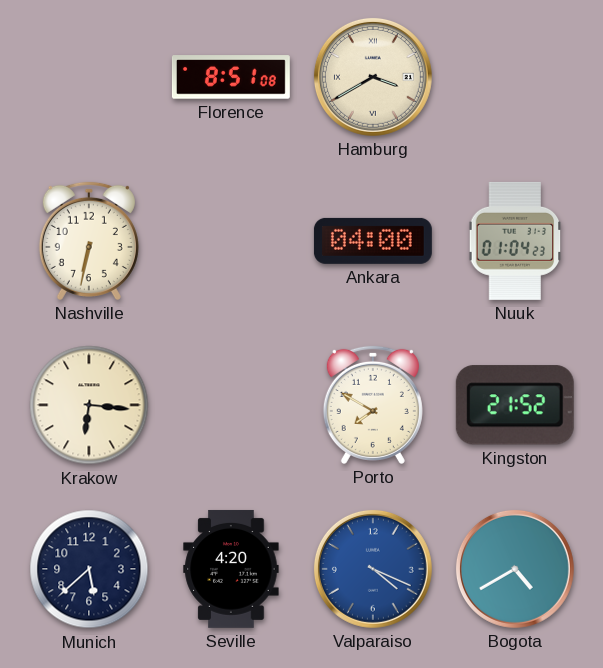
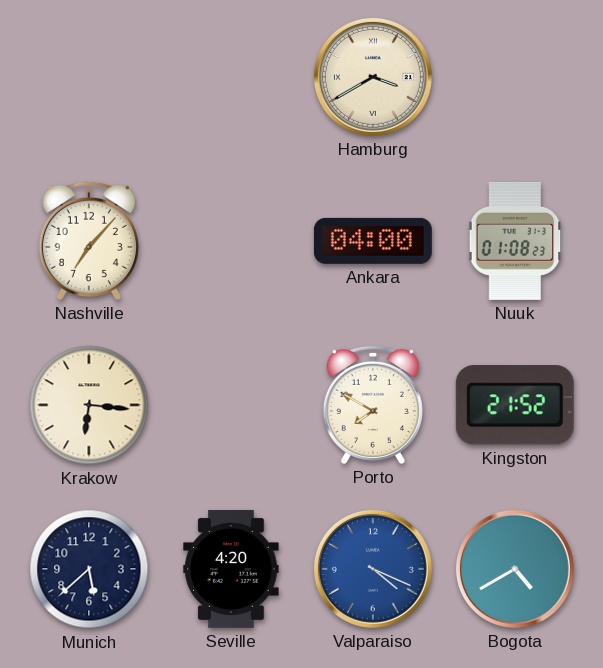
Florence: 8:51 -> none (231, 77)
Nashville: 6:32 -> 7:07 (89, 241)
Nuuk: 01:04 -> 01:08 (515, 241)
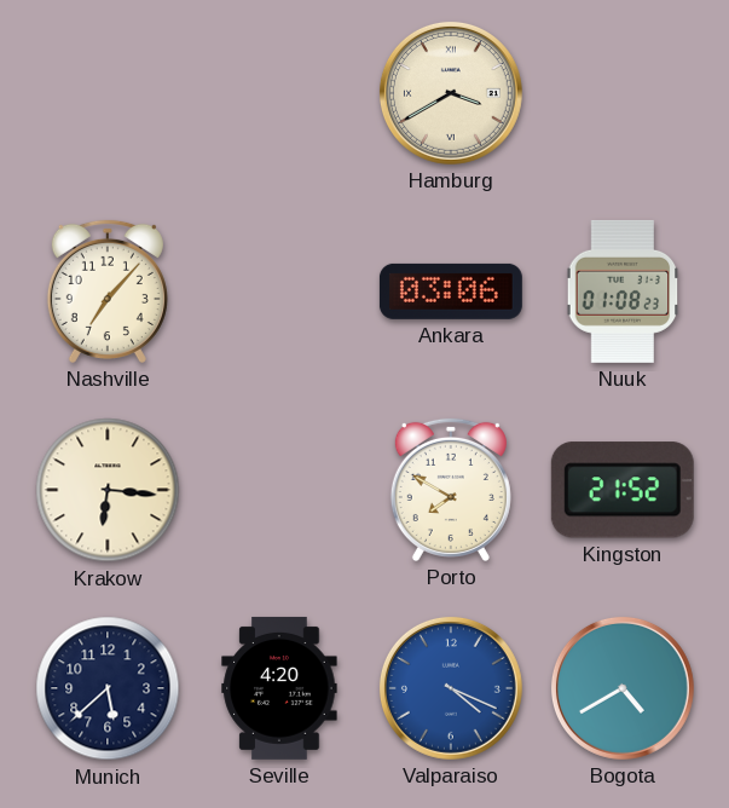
Ankara: 04:00 -> 03:06 (451, 292)
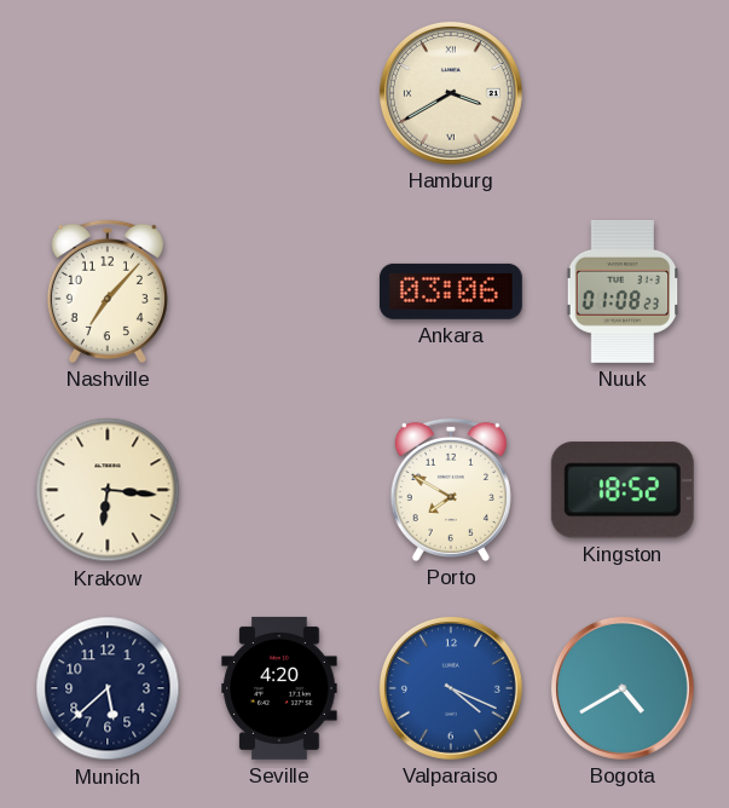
Kingston: 21:52 -> 18:52 (623, 490)
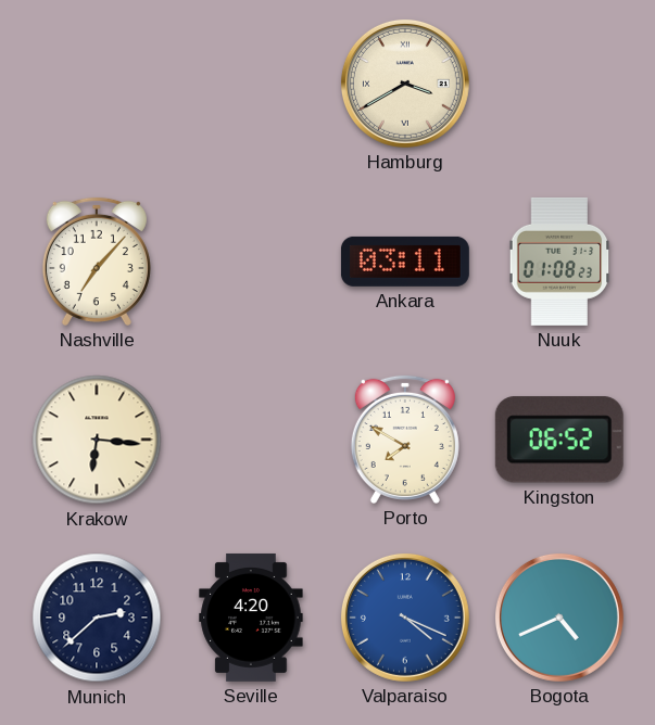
Ankara: 03:06 -> 03:11 (405, 262)
Kingston: 18:52 -> 06:52 (559, 440)
Munich: 5:38 -> 2:38 (97, 618)
Bogota: 4:40 -> 4:41 (559, 618)
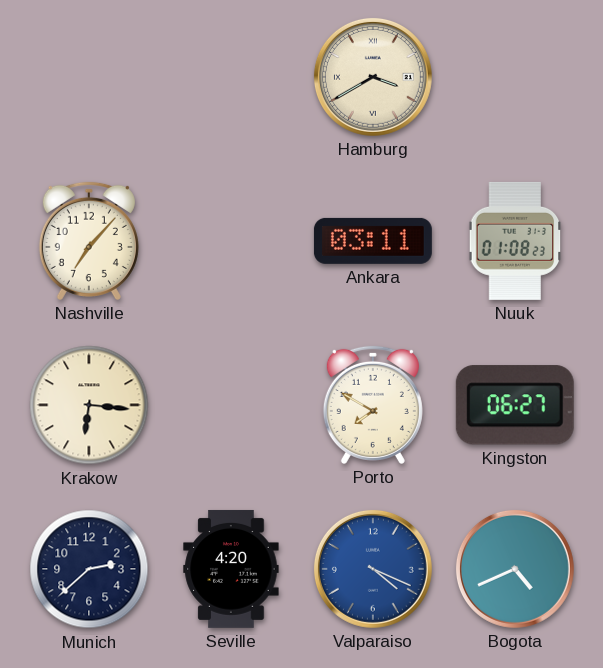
Kingston: 06:52 -> 06:27 (515, 405)
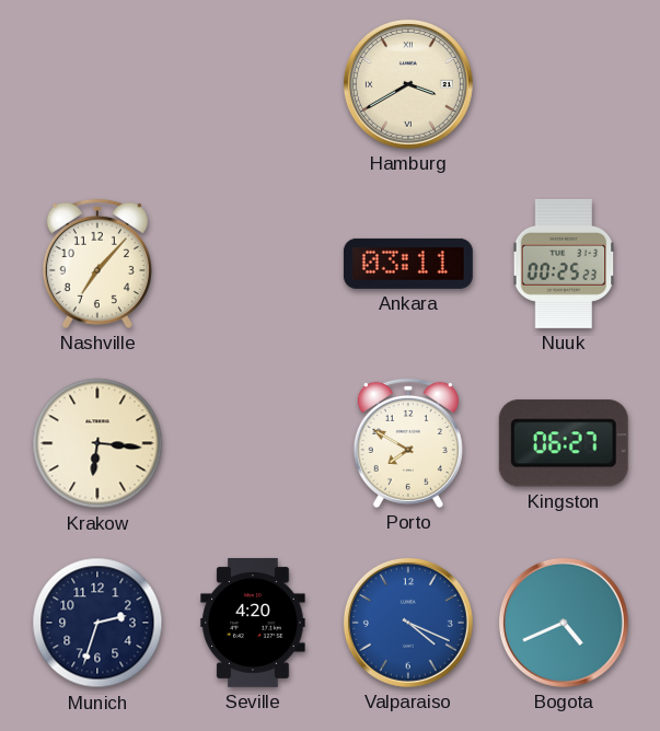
Nuuk: 01:08 -> 00:25 (564, 264)
Munich: 2:38 -> 2:33 (97, 623)
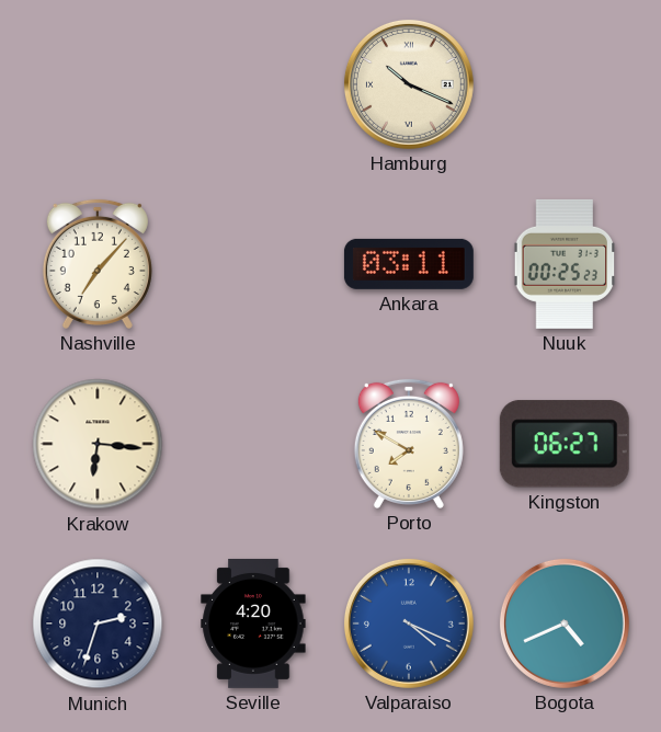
Hamburg: 3:40 -> 10:19 (409, 84)
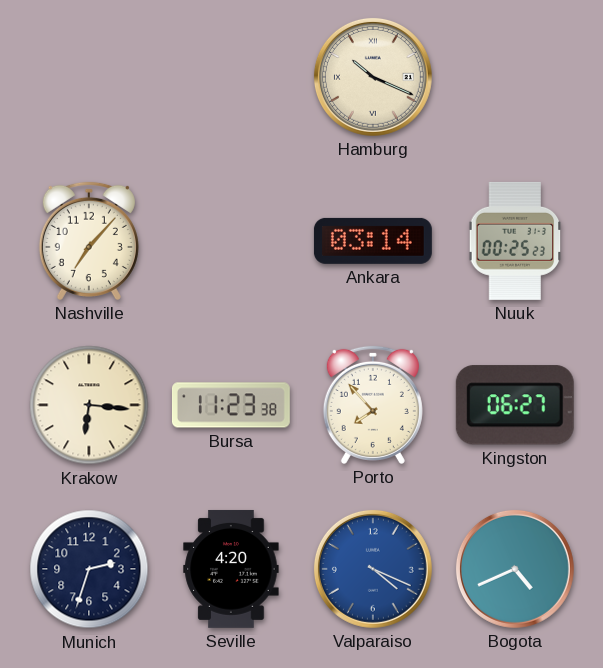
Ankara: 03:11 -> 03:14 (373, 241)
Bursa: none -> 11:23 (231, 405)
Porto: 7:50 -> 7:53 (373, 405)
